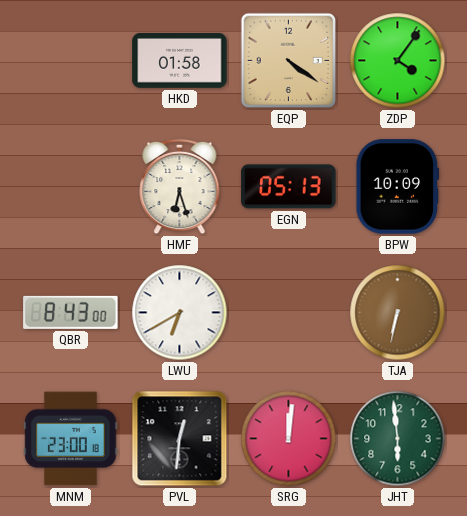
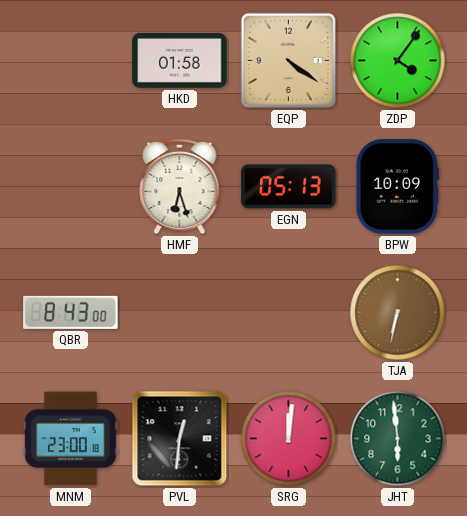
LWU: 6:40 -> none (180, 313)
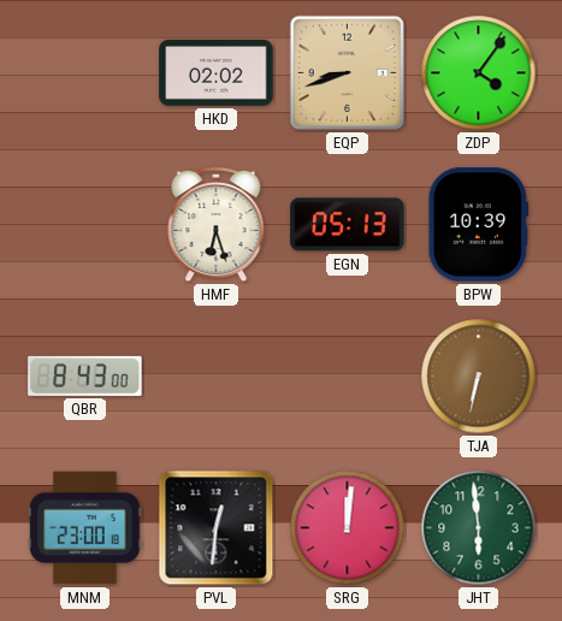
HKD: 01:58 -> 02:02 (217, 73)
EQP: 4:21 -> 8:42 (348, 73)
BPW: 10:09 -> 10:39 (479, 225)
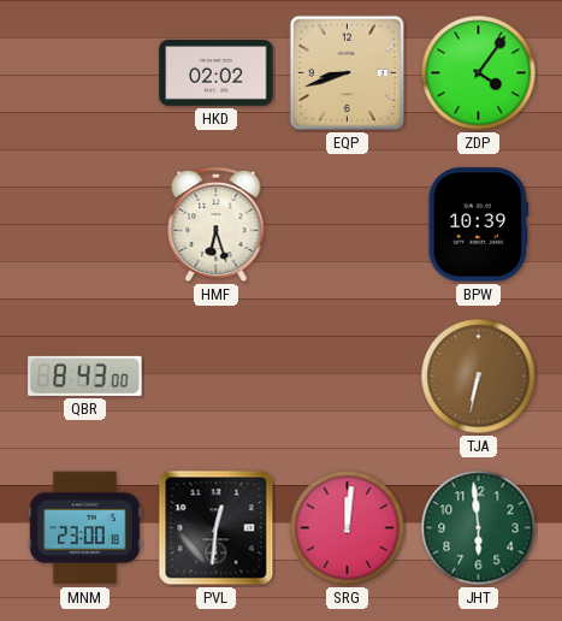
EGN: 05:13 -> none (348, 225)
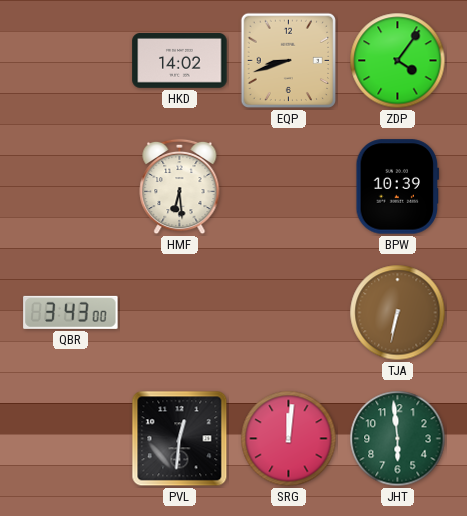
HKD: 02:02 -> 14:02 (180, 61)
HMF: 6:27 -> 6:29 (180, 187)
QBR: 8:43 -> 3:43 (71, 312)
MNM: 23:00 -> none (85, 528)
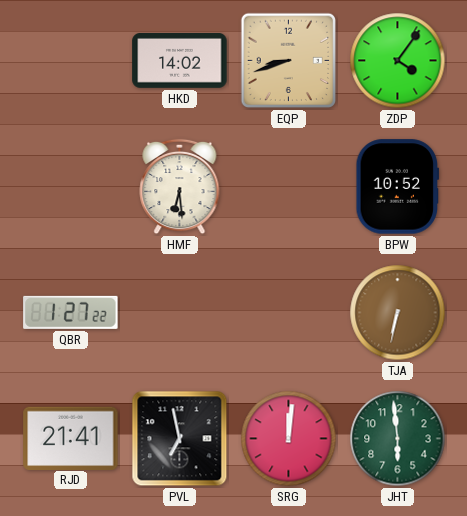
BPW: 10:39 -> 10:52 (398, 187)
QBR: 3:43 -> 1:27 (71, 312)
RJD: none -> 21:41 (71, 438)
PVL: 12:31 -> 6:58 (180, 439)
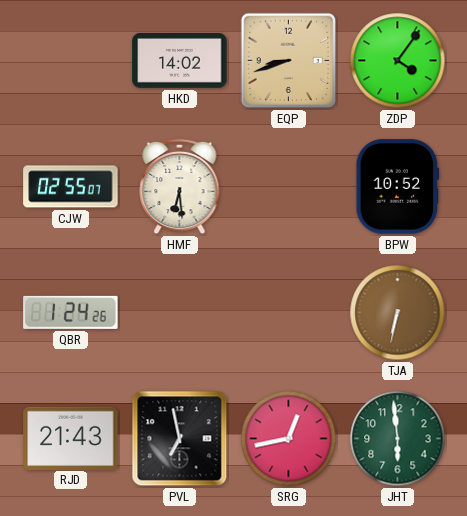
CJW: none -> 02:55 (71, 187)
QBR: 1:27 -> 1:24 (71, 312)
RJD: 21:41 -> 21:43 (71, 438)
SRG: 12:01 -> 12:43 (289, 439)
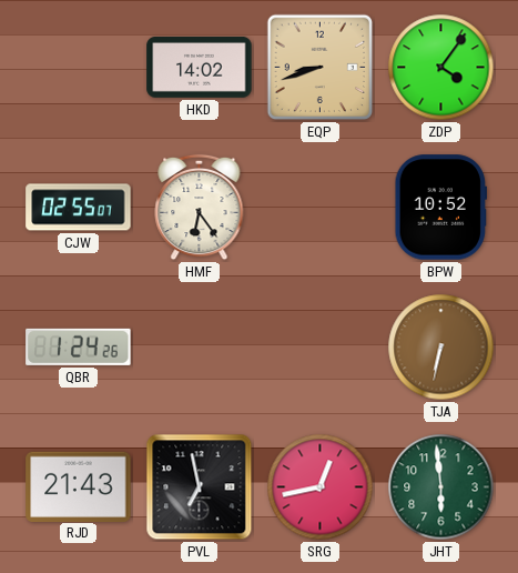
HMF: 6:29 -> 6:24 (200, 208)
